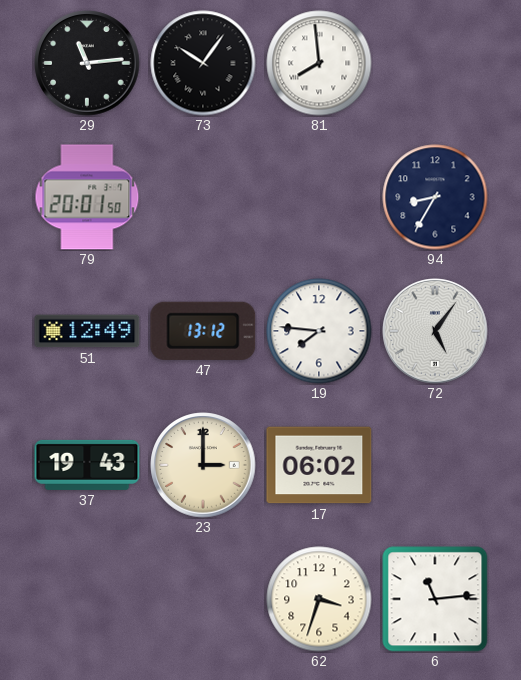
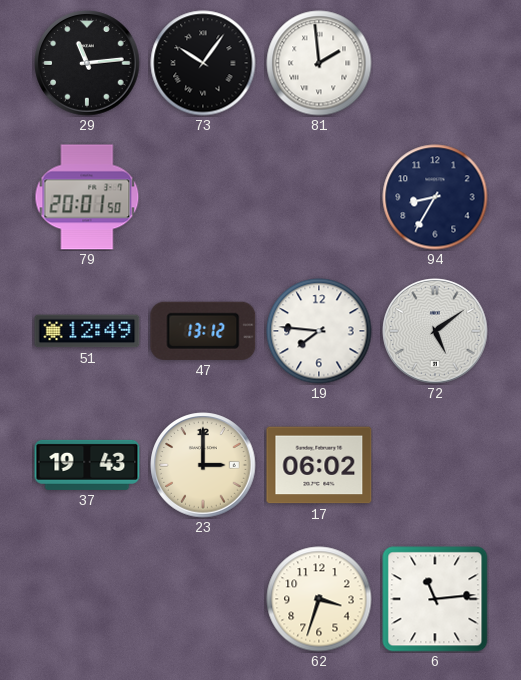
81: 7:59 -> 1:59 (319, 63)
72: 5:06 -> 5:09 (435, 331)
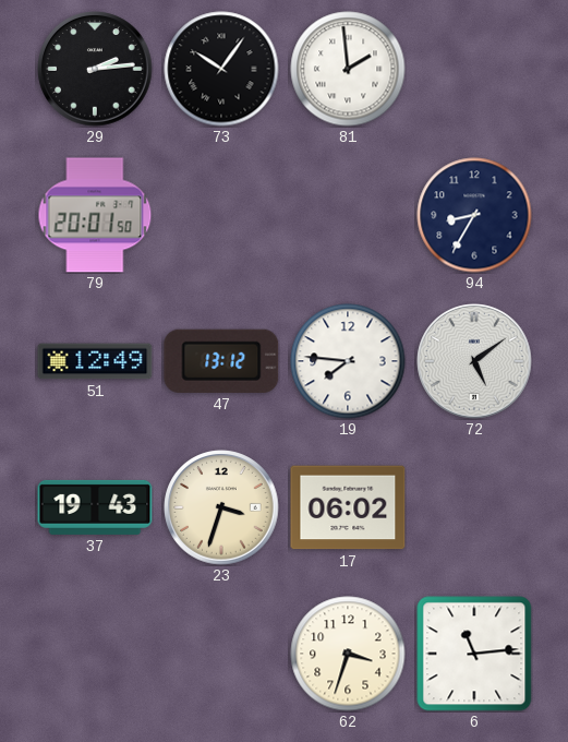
29: 11:14 -> 2:14 (95, 69)
23: 3:00 -> 3:33 (221, 507)
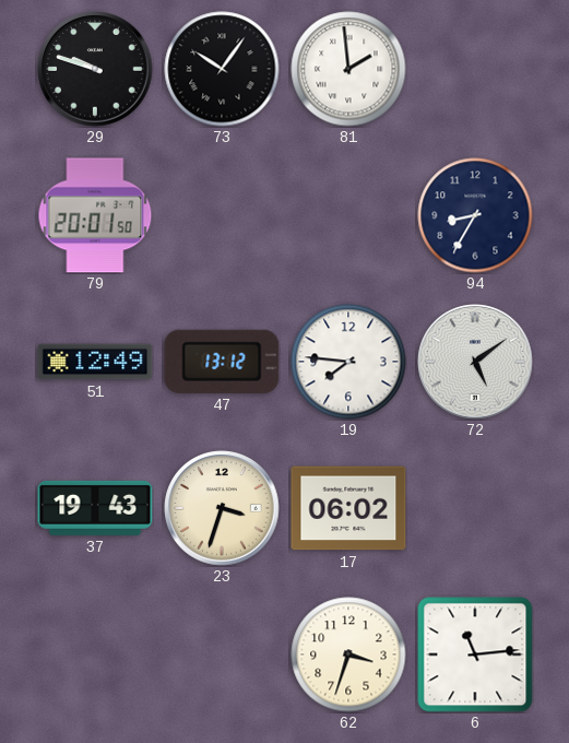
29: 2:14 -> 9:48 (95, 69)
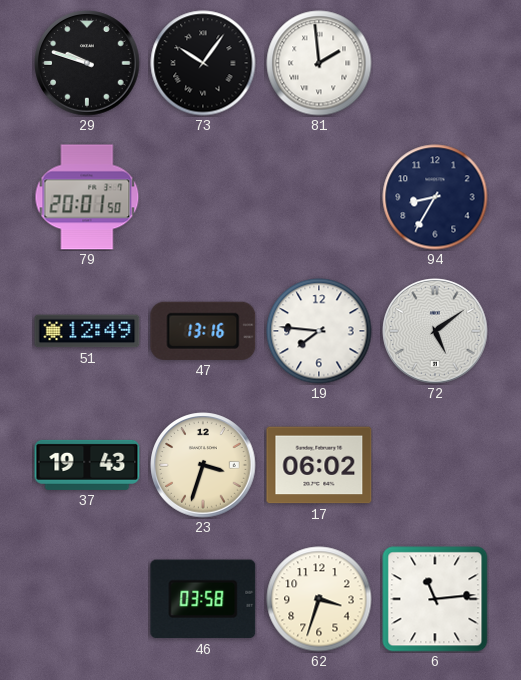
47: 13:12 -> 13:16 (203, 331)
46: none -> 03:58 (203, 599)
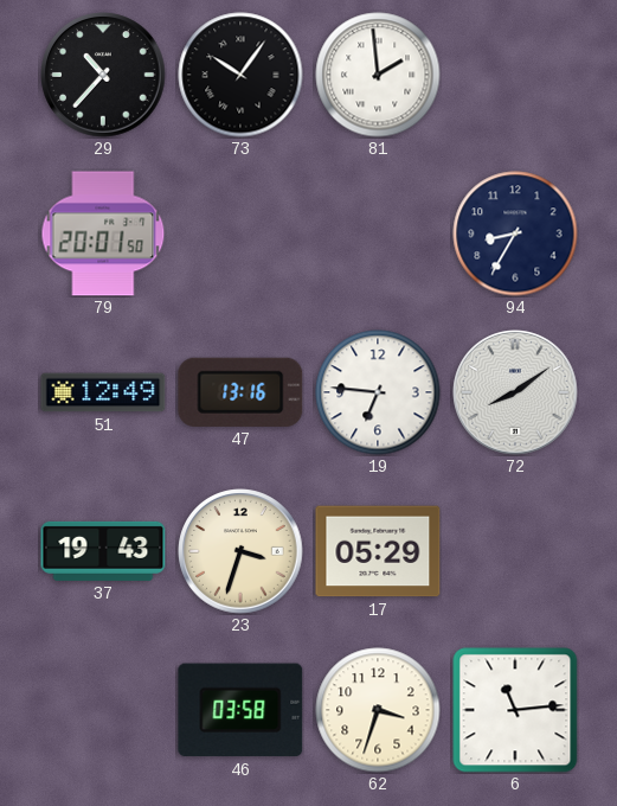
29: 9:48 -> 10:37 (103, 75)
19: 7:46 -> 6:46 (378, 392)
72: 5:09 -> 8:09 (515, 392)
17: 06:02 -> 05:29 (378, 551)
